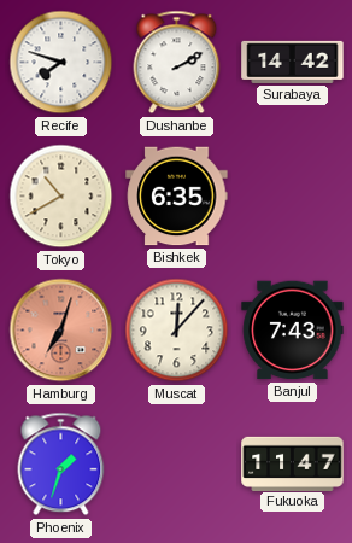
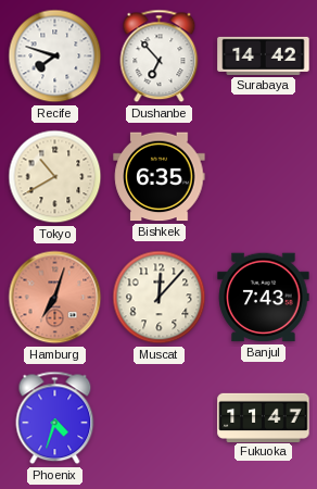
Dushanbe: 2:10 -> 6:53 (160, 57)
Phoenix: 1:33 -> 4:33 (55, 418)
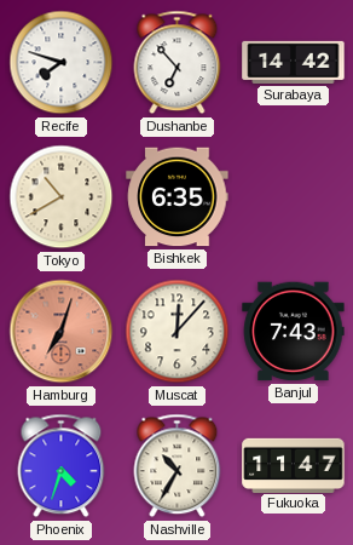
Nashville: none -> 10:35 (178, 466)
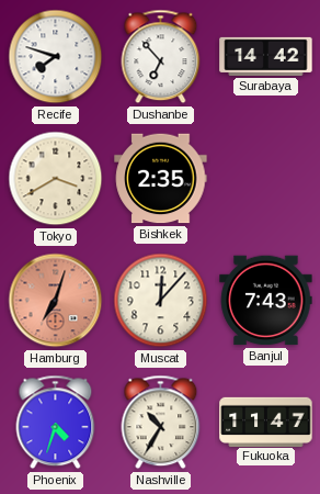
Tokyo: 10:40 -> 3:40 (56, 179)
Bishkek: 6:35 -> 2:35 (161, 179)
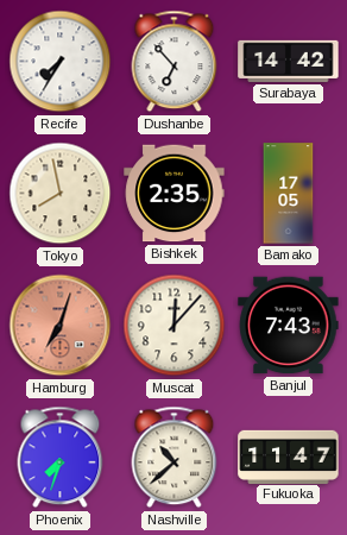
Recife: 7:48 -> 7:35 (61, 62)
Tokyo: 3:40 -> 7:58 (61, 194)
Bamako: none -> 17:05 (289, 194)
Phoenix: 4:33 -> 7:33 (61, 458)
Nashville: 10:35 -> 10:38 (175, 458)
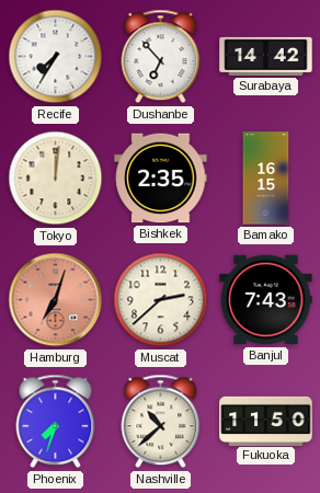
Tokyo: 7:58 -> 12:01 (56, 179)
Bamako: 17:05 -> 16:15 (266, 179)
Muscat: 12:07 -> 2:38 (161, 300)
Fukuoka: 11:47 -> 11:50 (266, 421)
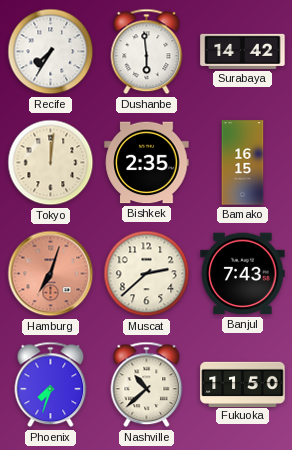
Dushanbe: 6:53 -> 5:59 (147, 52)
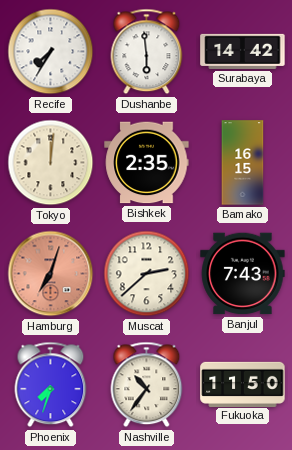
Nashville: 10:38 -> 10:36 (147, 385)
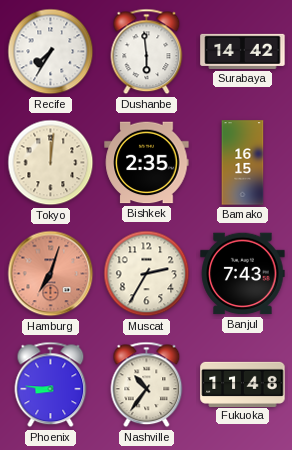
Muscat: 2:38 -> 2:35 (147, 274)
Phoenix: 7:33 -> 8:46 (51, 385)
Fukuoka: 11:50 -> 11:48 (243, 384)
